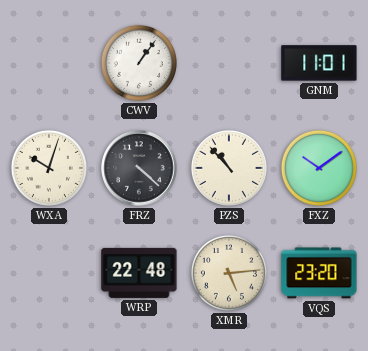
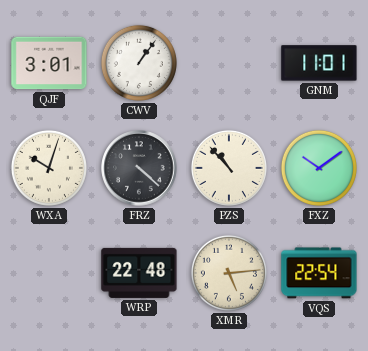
QJF: none -> 3:01 (49, 63)
VQS: 23:20 -> 22:54 (319, 273)
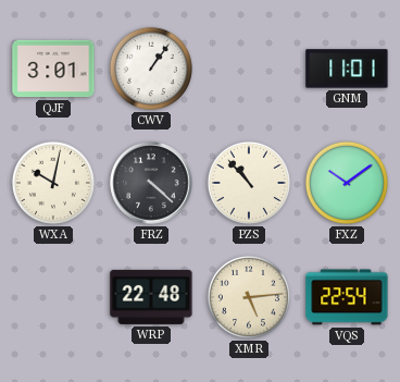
WXA: 10:03 -> 10:02 (53, 183)
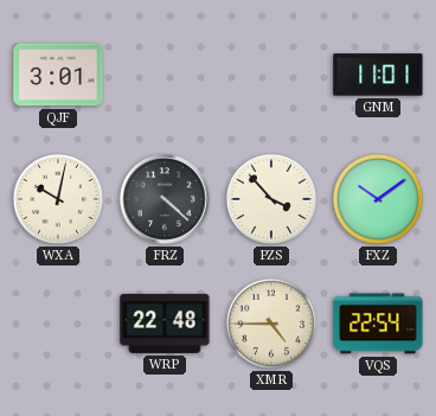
CWV: 1:06 -> none (151, 69)
PZS: 10:53 -> 3:53 (271, 199)
XMR: 5:14 -> 4:45 (271, 324)
